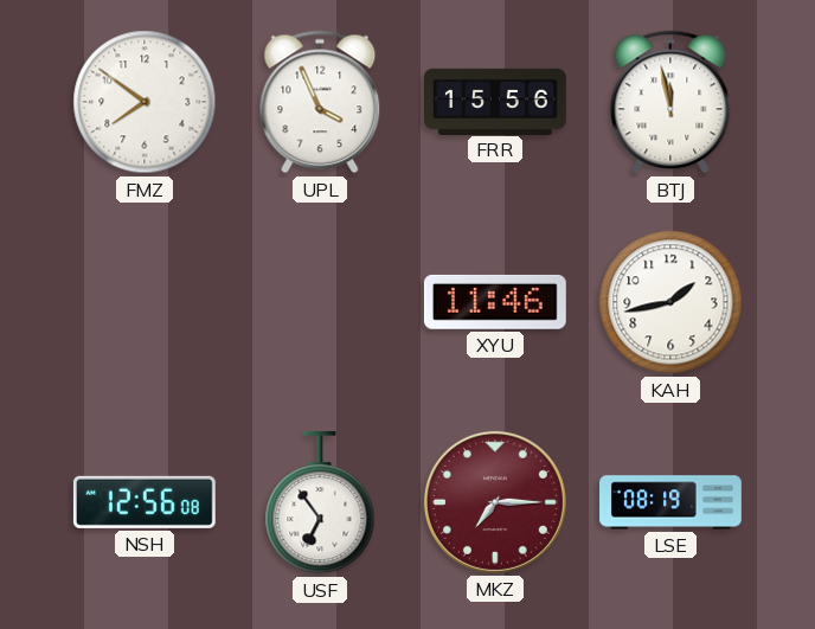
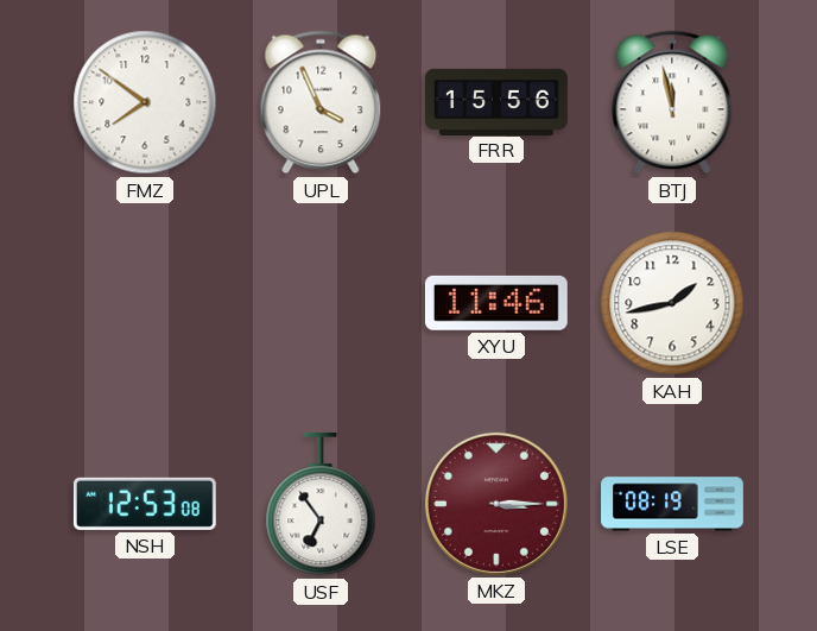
NSH: 12:56 -> 12:53 (145, 504)
MKZ: 7:15 -> 3:15 (496, 504)
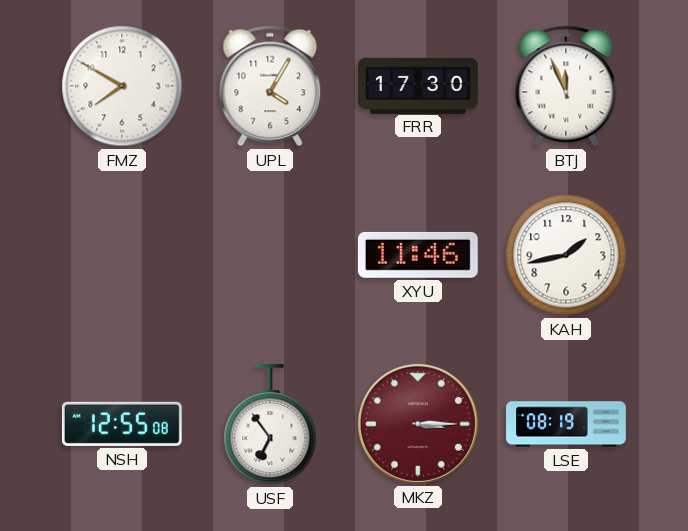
FMZ: 7:51 -> 7:50 (122, 86)
UPL: 3:56 -> 4:05 (270, 86)
FRR: 15:56 -> 17:30 (419, 85)
BTJ: 11:58 -> 11:56 (566, 86)
NSH: 12:53 -> 12:55 (122, 424)
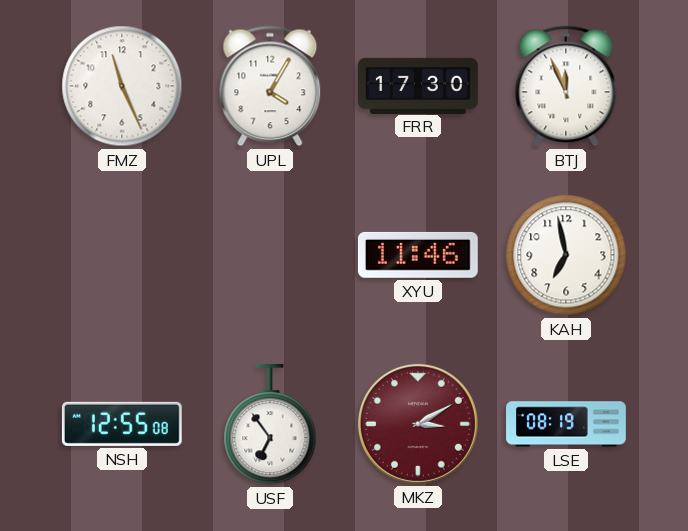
FMZ: 7:50 -> 11:26 (122, 86)
KAH: 1:43 -> 6:58 (566, 255)
MKZ: 3:15 -> 3:10 (418, 424)
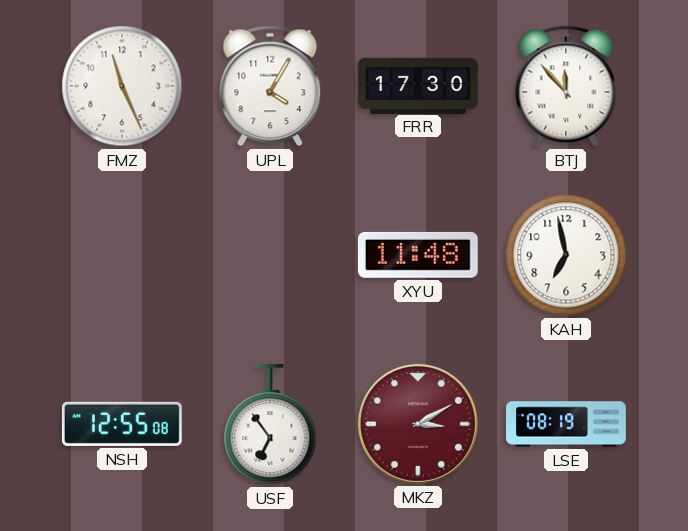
BTJ: 11:56 -> 11:53 (566, 86)
XYU: 11:46 -> 11:48 (418, 255)
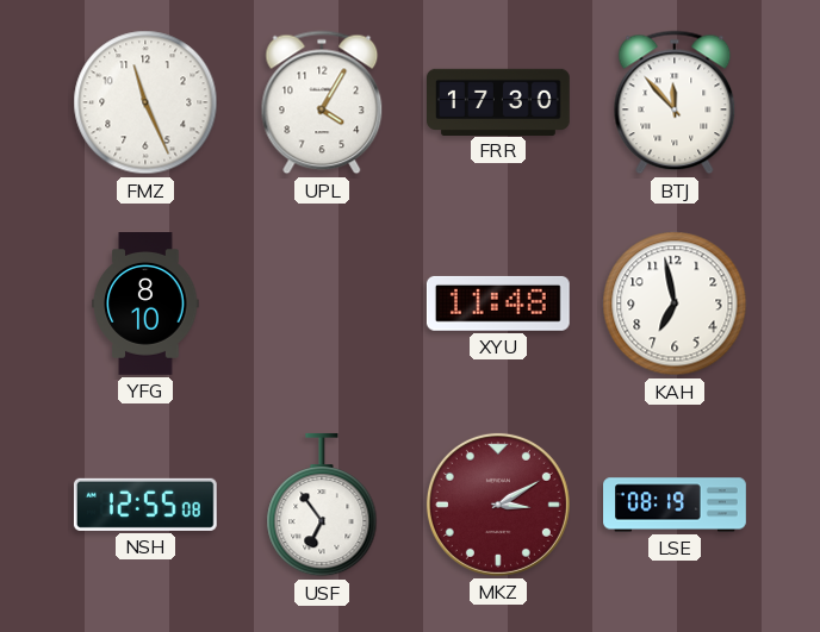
YFG: none -> 8:10 (145, 304)
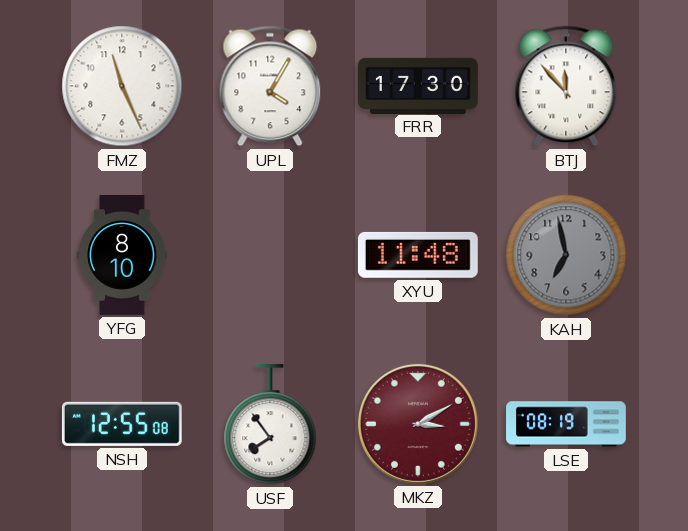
KAH dial: white -> grey (566, 255)
USF: 6:54 -> 7:54 (270, 424)
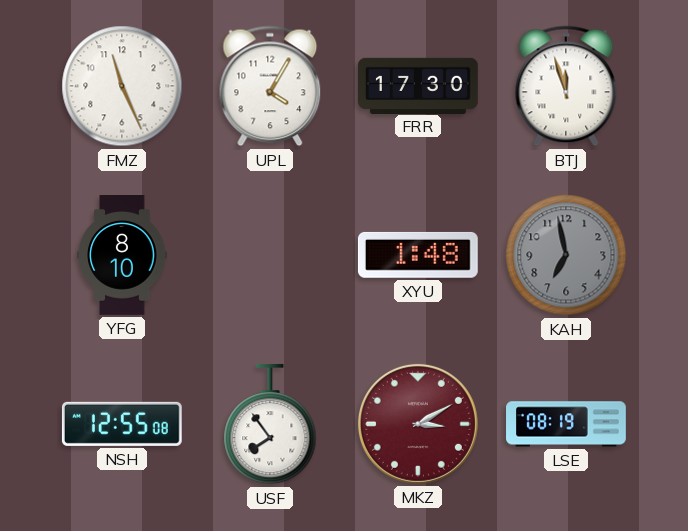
BTJ: 11:53 -> 11:57 (566, 86)
XYU: 11:48 -> 1:48 (418, 255)
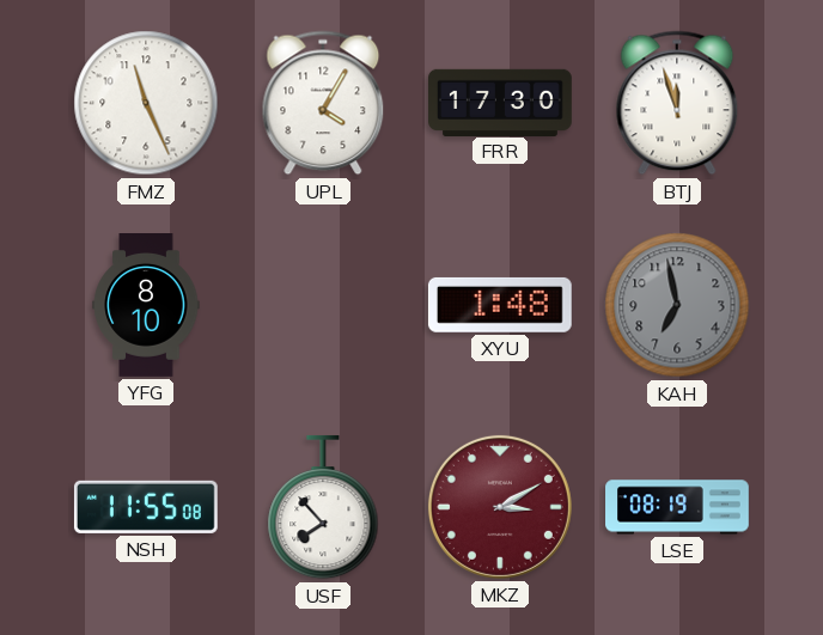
NSH: 12:55 -> 11:55 (146, 507)
USF: 7:54 -> 7:53 (323, 507)
